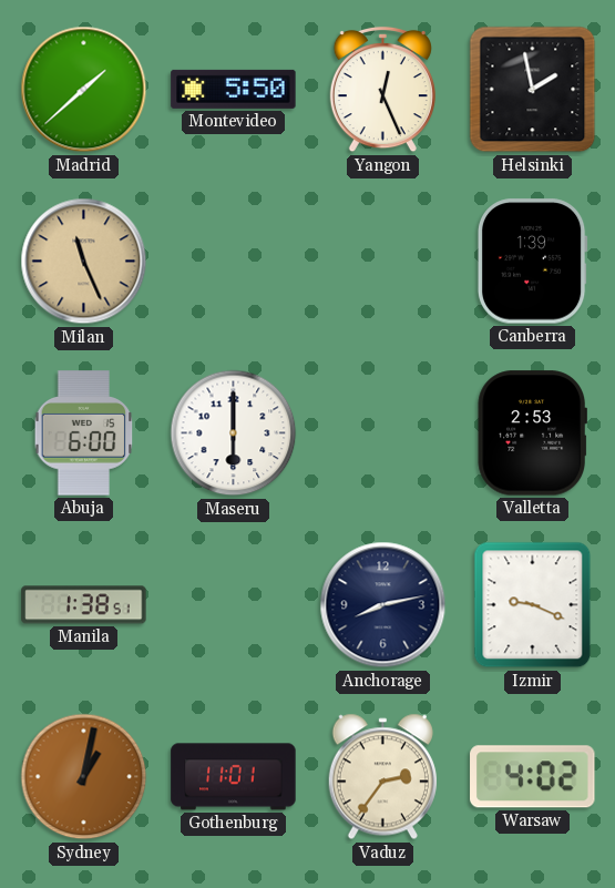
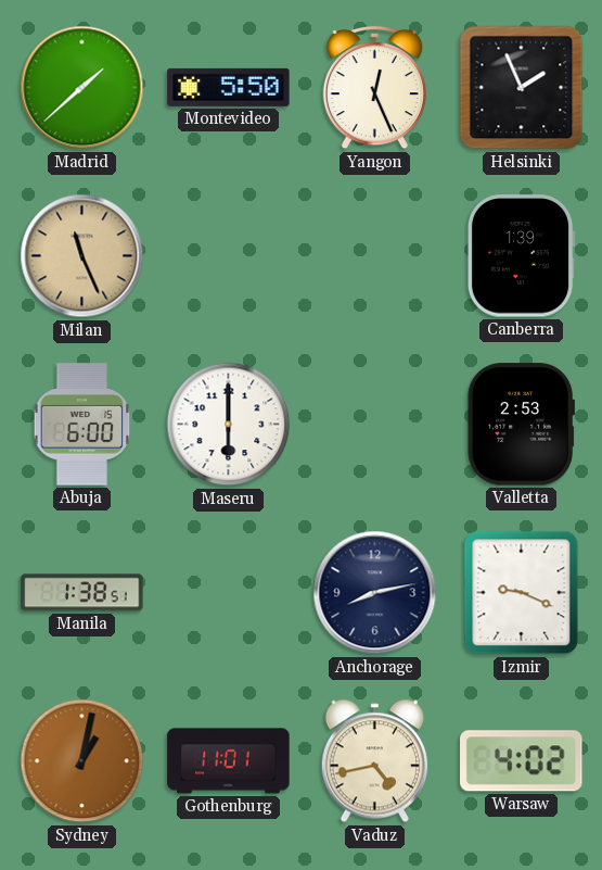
Helsinki: 1:58 -> 1:56 (522, 88)
Vaduz: 2:36 -> 4:43 (374, 761)
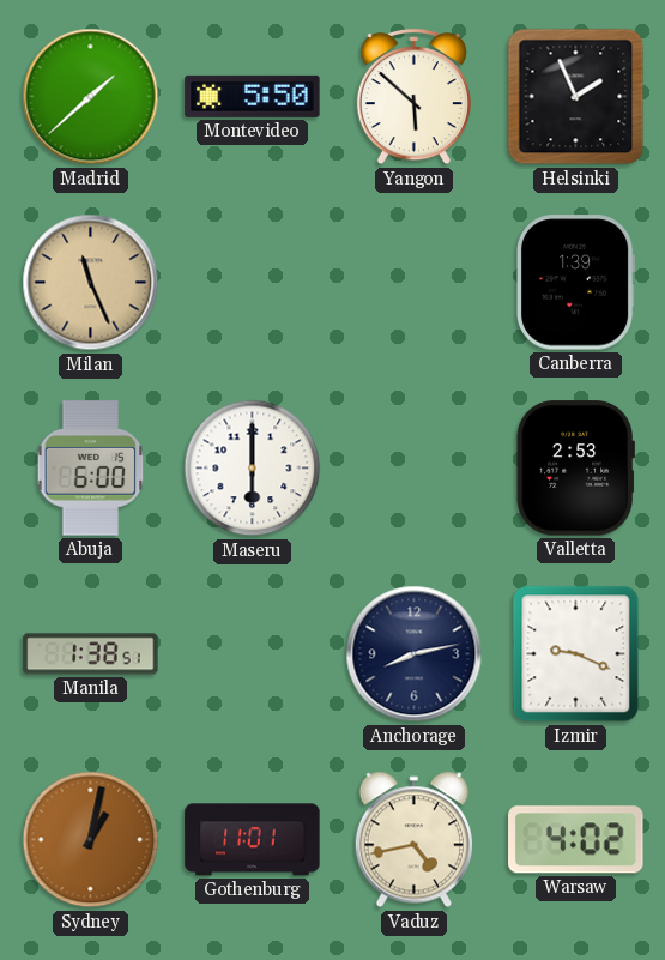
Yangon: 12:26 -> 5:52 (413, 97)
